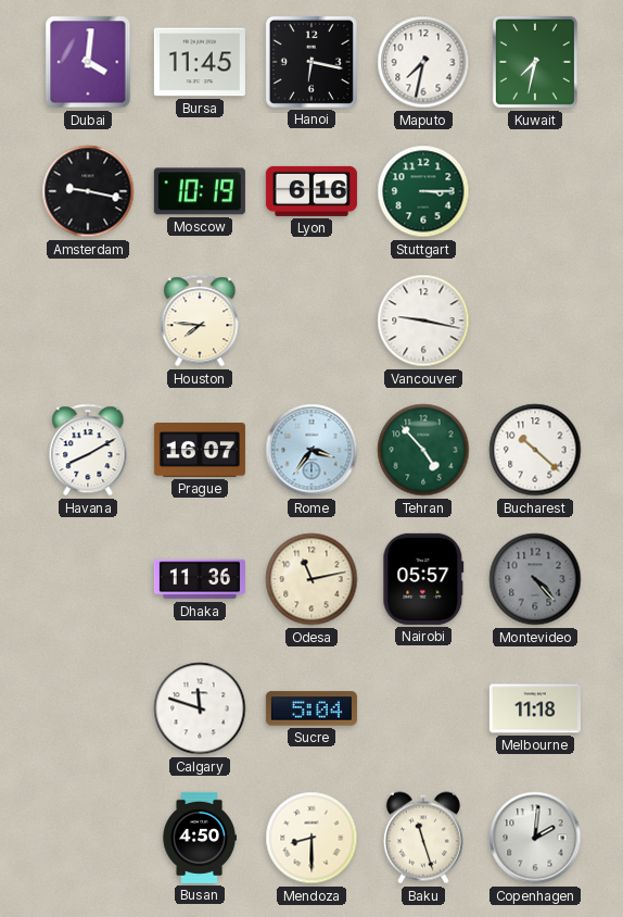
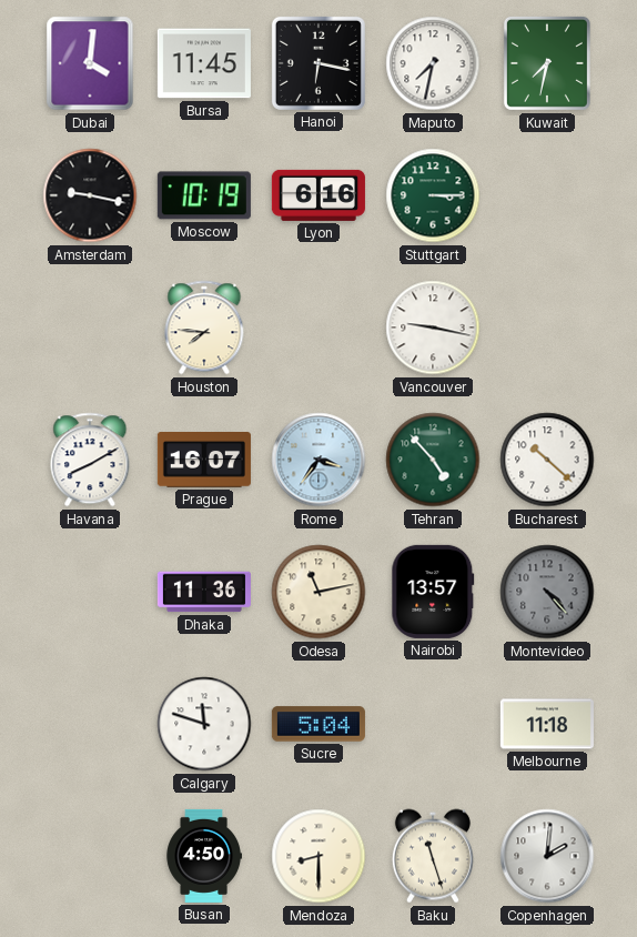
Nairobi: 05:57 -> 13:57 (433, 592)
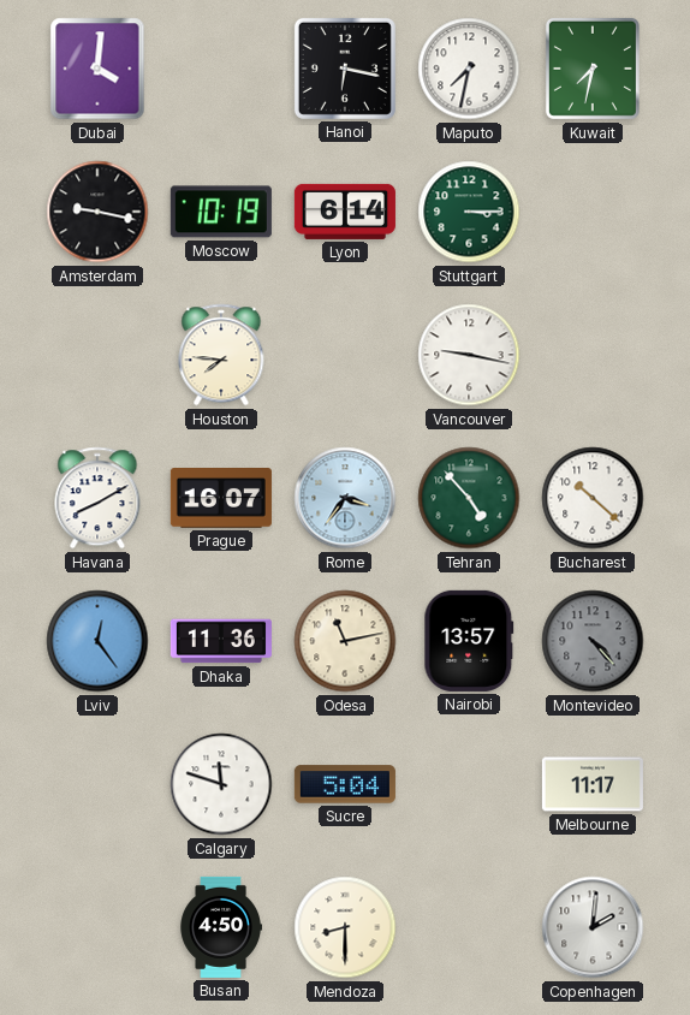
Bursa: 11:45 -> none (204, 63)
Lyon: 6:16 -> 6:14 (345, 212)
Lviv: none -> 12:24 (97, 641)
Melbourne: 11:18 -> 11:17 (593, 784)
Baku: 11:27 -> none (433, 856)
